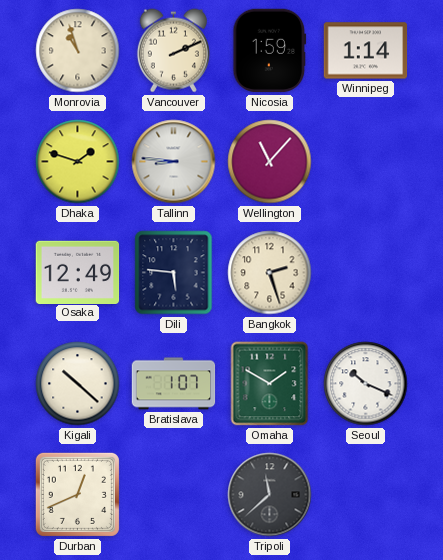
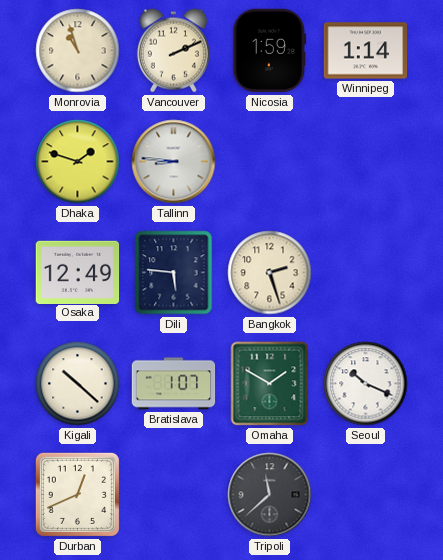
Wellington: 11:07 -> none (270, 162)
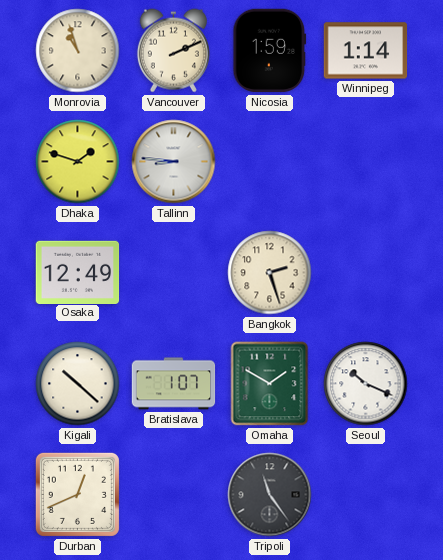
Dili: 5:46 -> none (174, 273)
Tripoli: 11:38 -> 11:24 (270, 495)
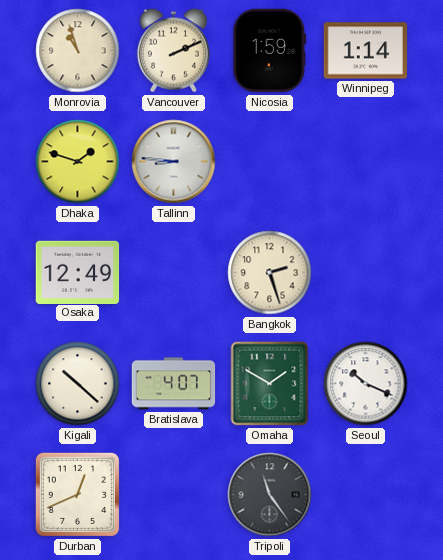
Bratislava: 1:07 -> 4:07 (174, 384)
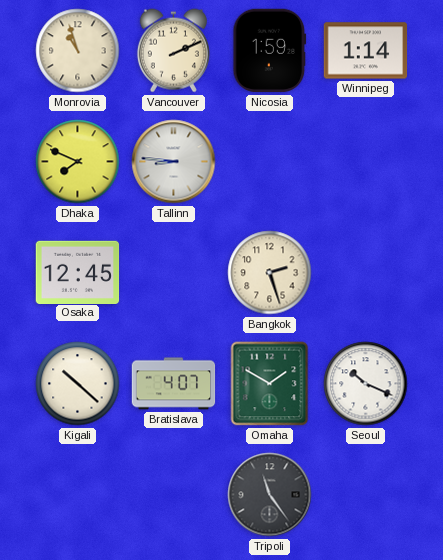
Dhaka: 1:48 -> 7:49 (78, 162)
Osaka: 12:49 -> 12:45 (78, 272)
Durban: 12:41 -> none (77, 494)
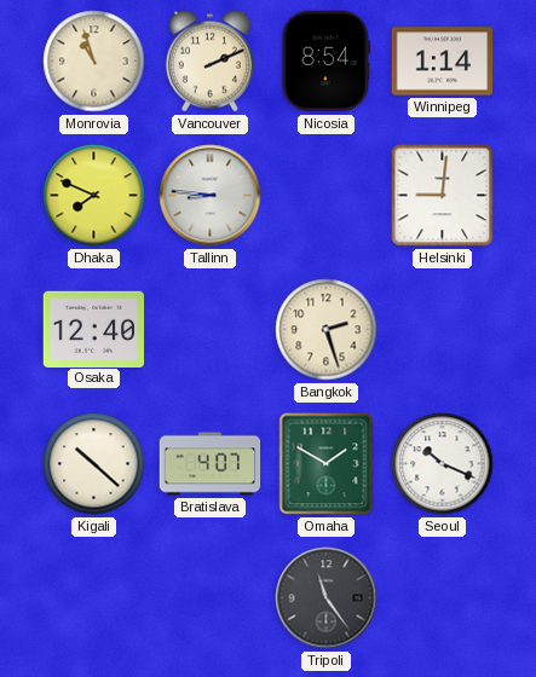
Nicosia: 1:59 -> 8:54 (327, 62)
Helsinki: none -> 9:01 (443, 196)
Osaka: 12:45 -> 12:40 (94, 329)
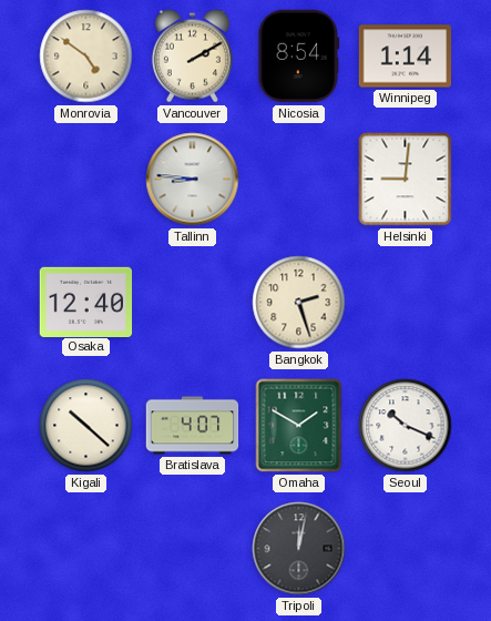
Monrovia: 10:57 -> 4:51 (86, 57)
Vancouver: 2:11 -> 2:10 (192, 57)
Dhaka: 7:49 -> none (94, 196)
Tripoli: 11:24 -> 12:02 (299, 549)
